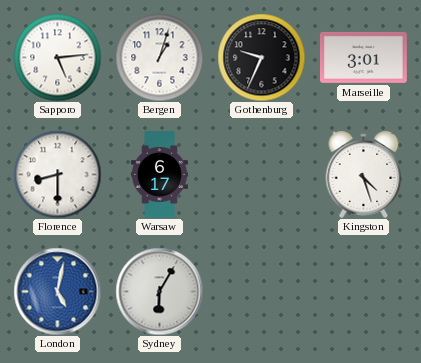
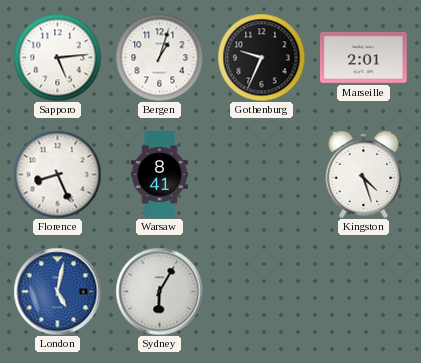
Marseille: 3:01 -> 2:01 (363, 57)
Florence: 8:30 -> 8:26 (57, 174)
Warsaw: 6:17 -> 8:41 (159, 175)
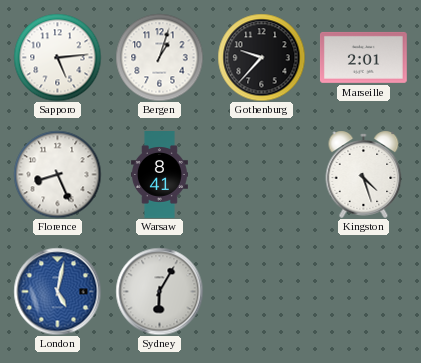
Gothenburg: 9:34 -> 9:37 (261, 57)
